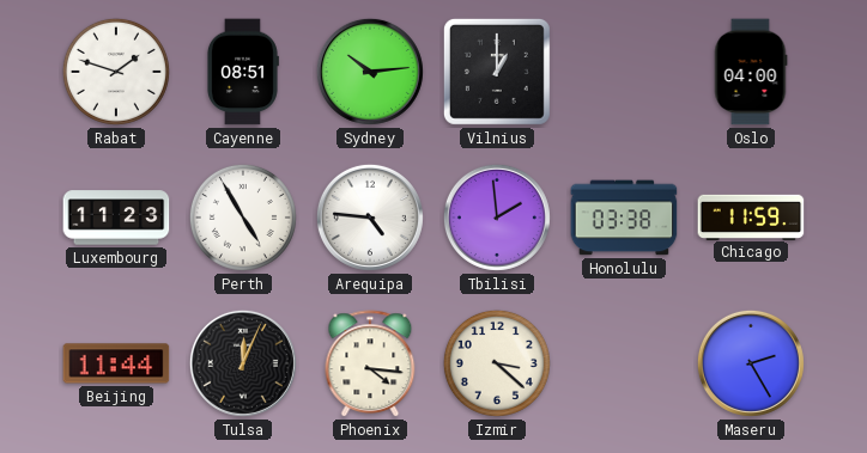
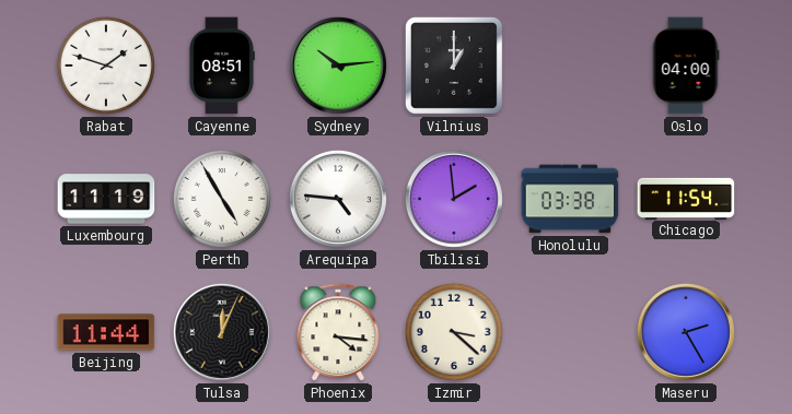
Luxembourg: 11:23 -> 11:19 (106, 199)
Chicago: 11:59 -> 11:54 (686, 198)
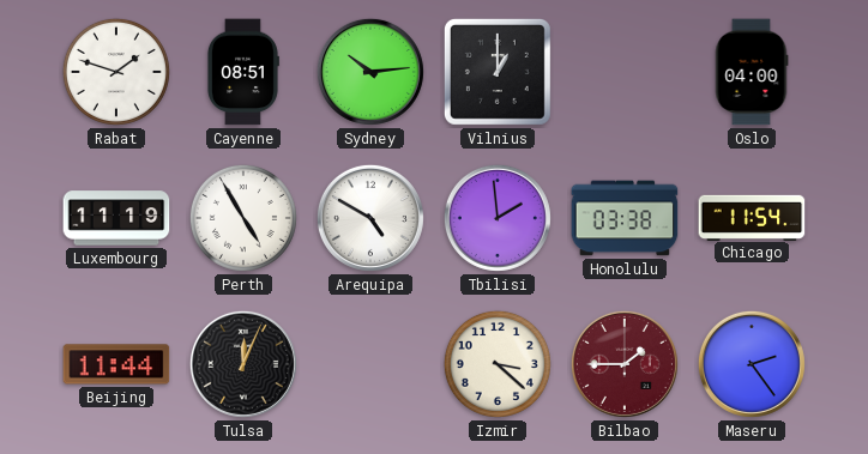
Arequipa: 4:46 -> 4:50 (370, 218)
Phoenix: 4:16 -> none (338, 333)
Bilbao: none -> 1:45 (625, 364)
Maseru: 2:25 -> 2:24 (752, 364)
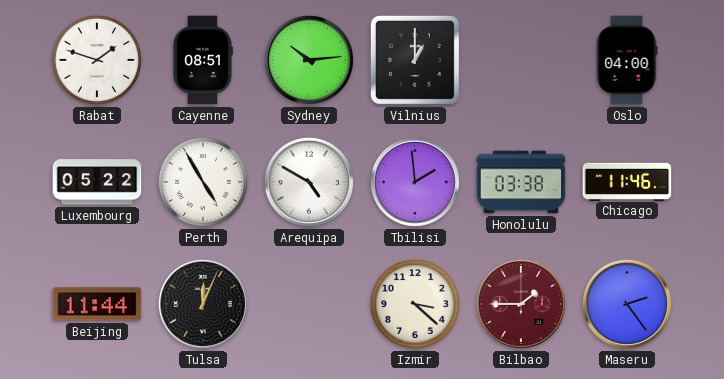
Luxembourg: 11:19 -> 05:22 (97, 182)
Chicago: 11:54 -> 11:46 (627, 181)
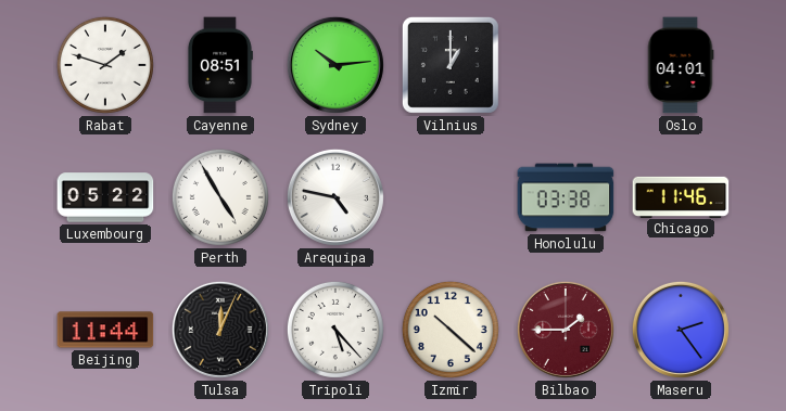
Oslo: 04:00 -> 04:01 (681, 65)
Arequipa: 4:50 -> 4:47 (335, 197)
Tbilisi: 1:59 -> none (415, 182)
Tripoli: none -> 5:23 (335, 330)
Izmir: 3:22 -> 10:22 (451, 330)
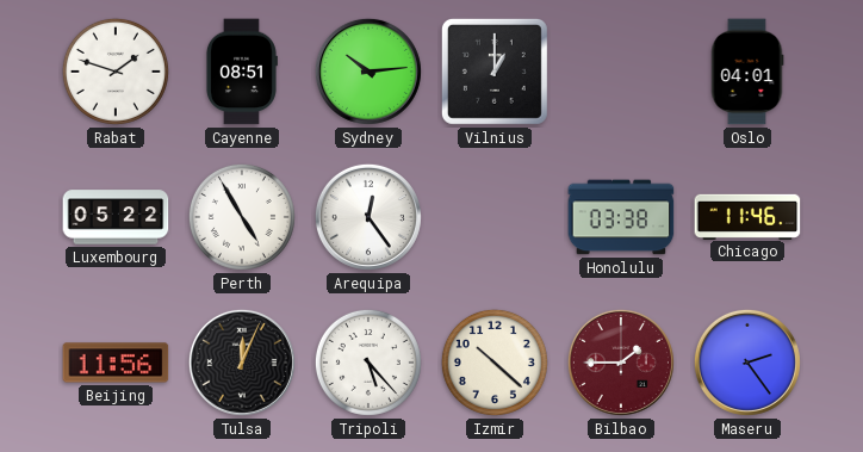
Arequipa: 4:47 -> 12:24 (368, 217)
Beijing: 11:44 -> 11:56 (116, 363)
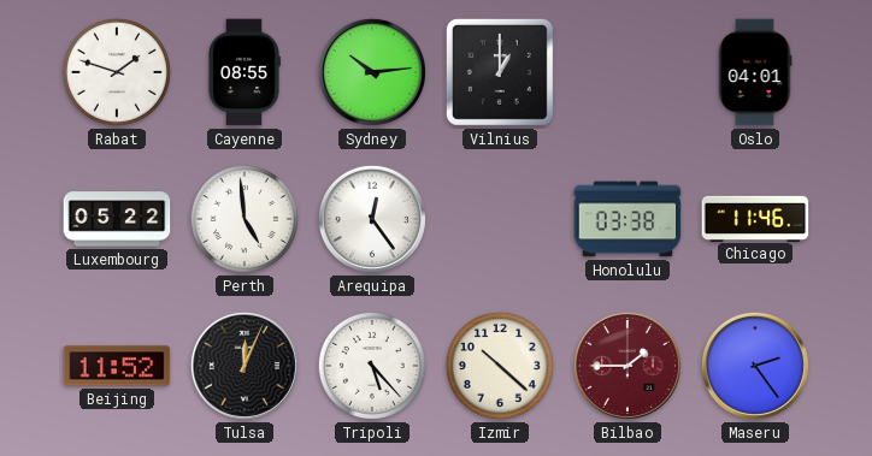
Cayenne: 08:51 -> 08:55 (243, 72)
Perth: 4:55 -> 4:59 (244, 219)
Beijing: 11:56 -> 11:52 (117, 366)
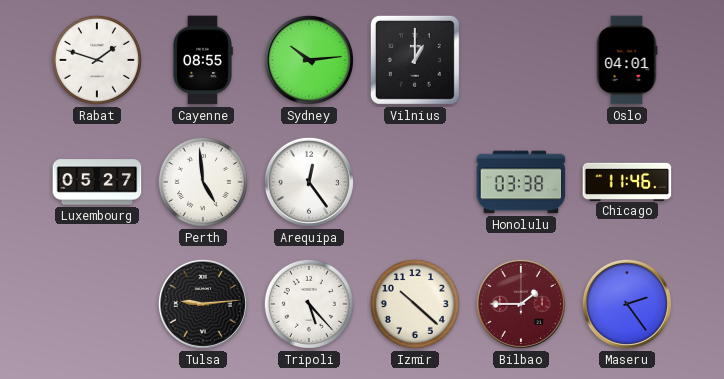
Luxembourg: 05:22 -> 05:27 (97, 182)
Beijing: 11:52 -> none (117, 366)
Tulsa: 12:04 -> 9:14 (203, 304)
